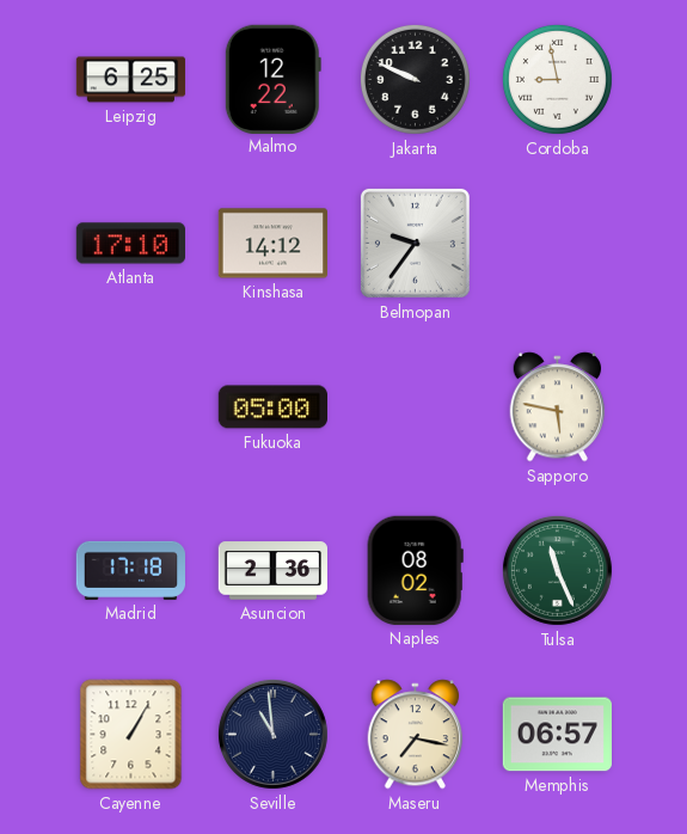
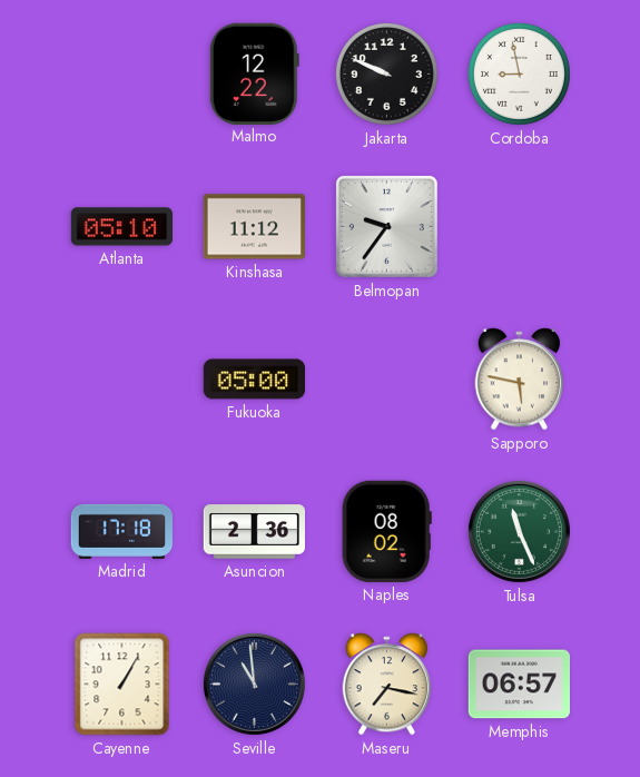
Leipzig: 6:25 -> none (131, 80)
Atlanta: 17:10 -> 05:10 (121, 227)
Kinshasa: 14:12 -> 11:12 (254, 227)
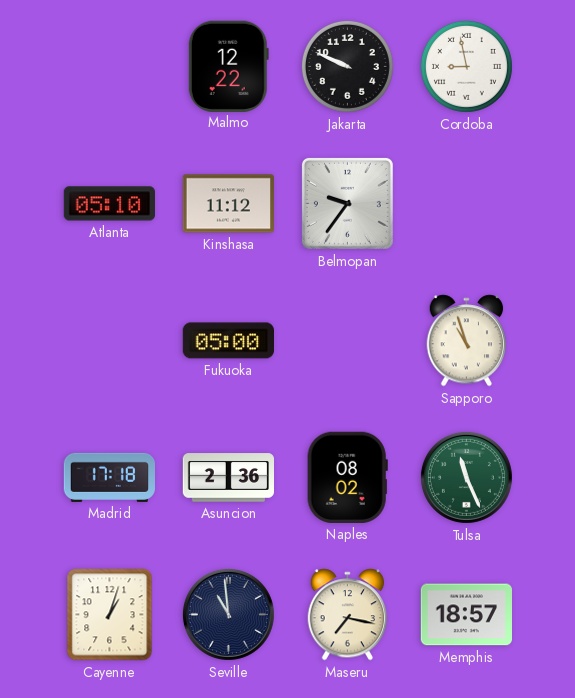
Sapporo: 5:47 -> 10:57 (467, 341)
Cayenne: 1:05 -> 1:03 (110, 615)
Memphis: 06:57 -> 18:57 (466, 615)
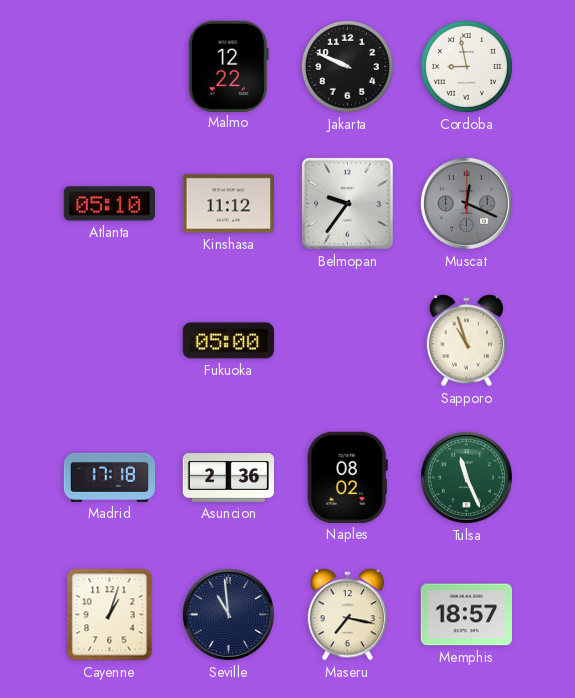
Muscat: none -> 12:19 (466, 203)
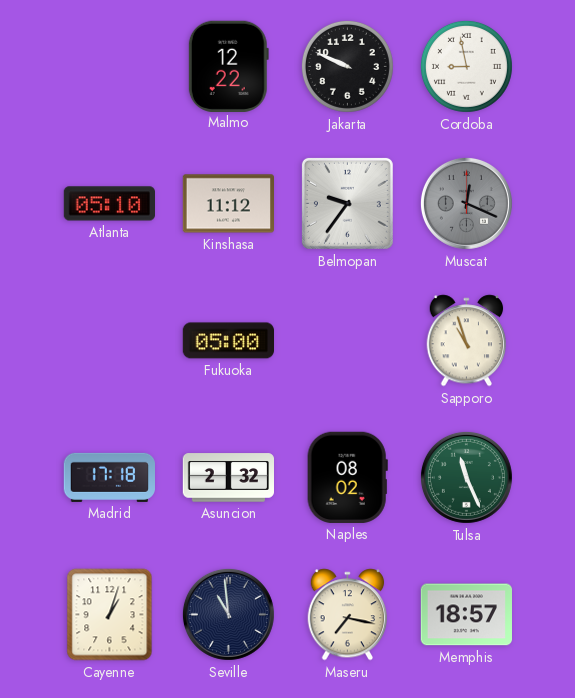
Asuncion: 2:36 -> 2:32 (229, 478)
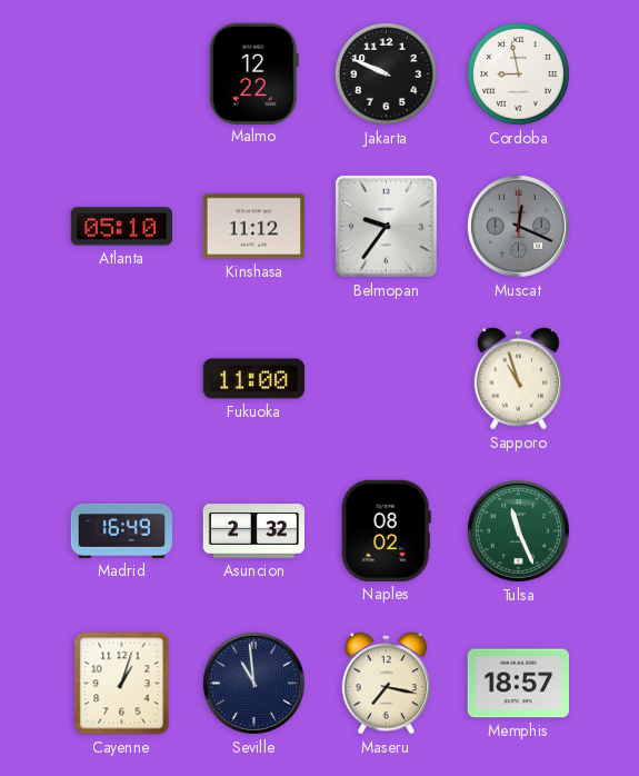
Fukuoka: 05:00 -> 11:00 (253, 379)
Madrid: 17:18 -> 16:49 (122, 530)
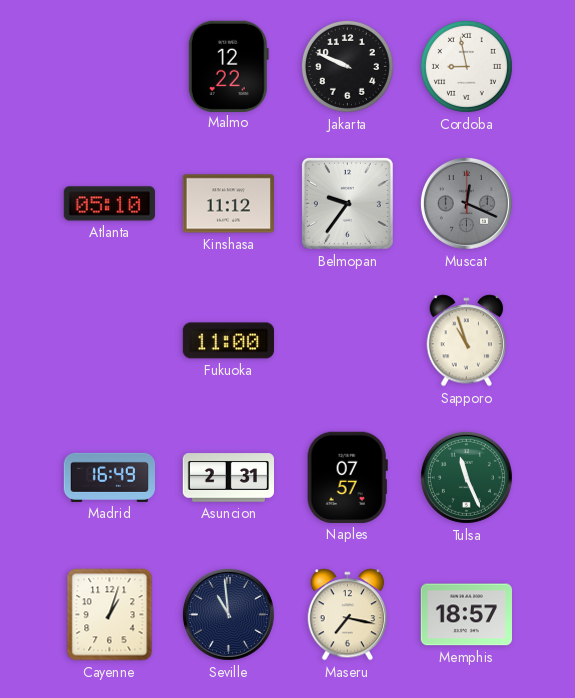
Asuncion: 2:32 -> 2:31 (229, 478)
Naples: 08:02 -> 07:57 (347, 477)
